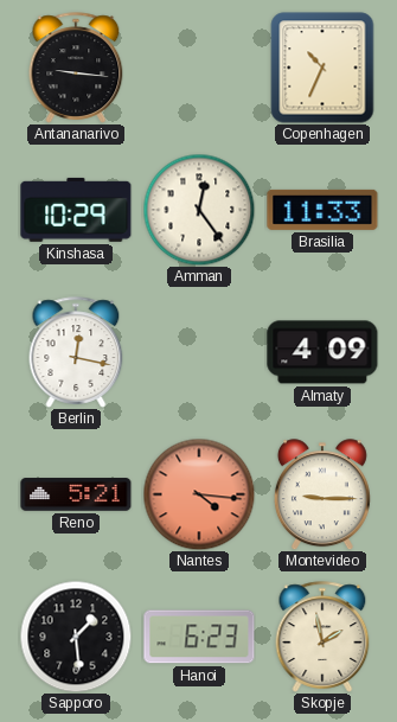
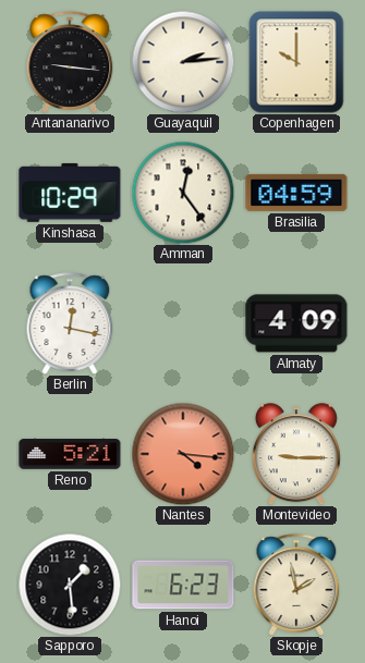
Guayaquil: none -> 2:14 (183, 62)
Copenhagen: 10:34 -> 10:00 (296, 62)
Brasilia: 11:33 -> 04:59 (296, 193)
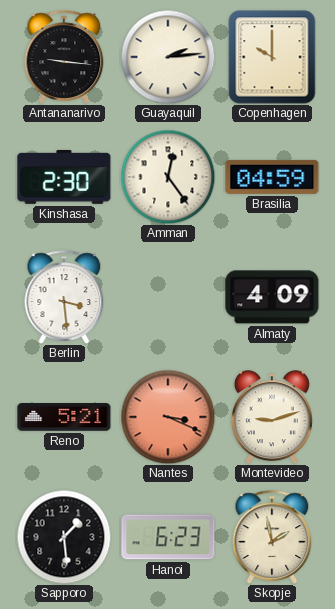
Kinshasa: 10:29 -> 2:30 (64, 177)
Berlin: 12:17 -> 3:29 (64, 297)
Nantes: 4:16 -> 3:19 (168, 417)
Montevideo: 9:15 -> 9:12 (272, 417)
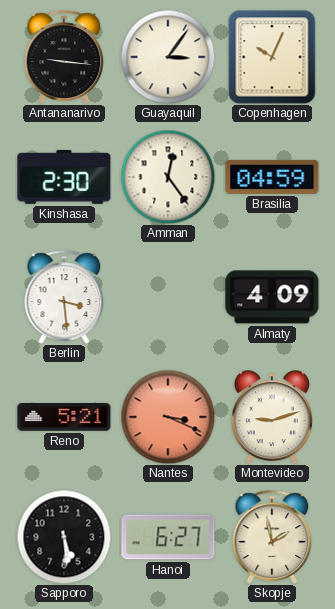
Guayaquil: 2:14 -> 3:06 (168, 57)
Copenhagen: 10:00 -> 10:04 (272, 57)
Sapporo: 1:29 -> 5:29 (64, 537)
Hanoi: 6:23 -> 6:27 (168, 537)
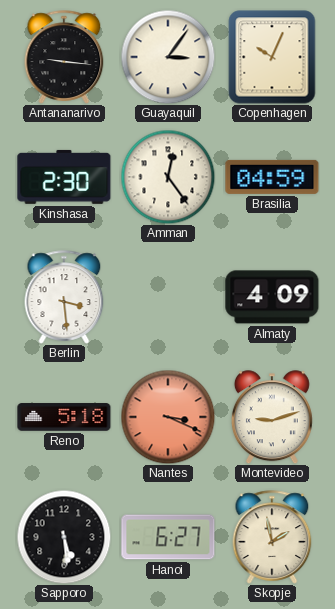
Reno: 5:21 -> 5:18 (64, 417)
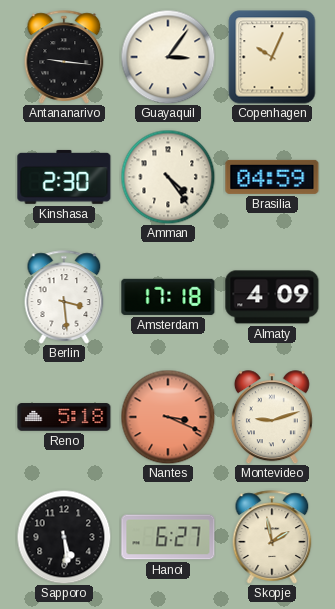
Amman: 12:24 -> 4:24 (168, 177)
Amsterdam: none -> 17:18 (168, 297)
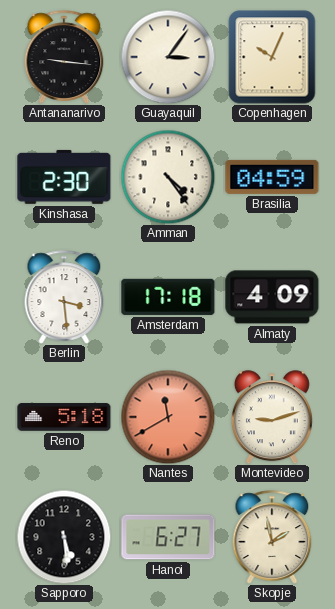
Nantes: 3:19 -> 11:40 (168, 417)
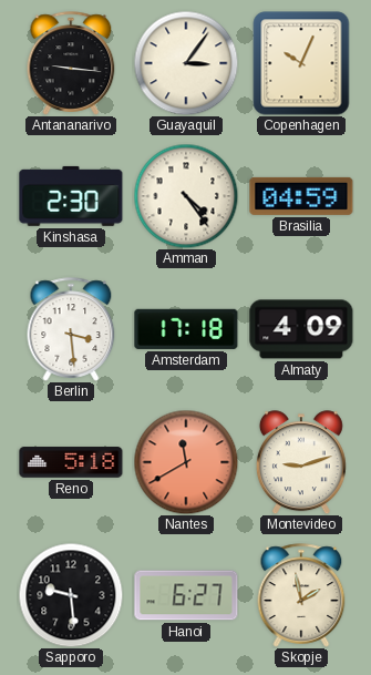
Sapporo: 5:29 -> 9:29 (71, 595)
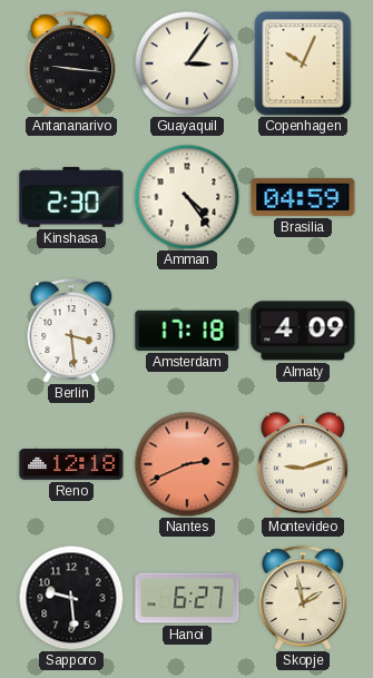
Reno: 5:18 -> 12:18 (71, 464)
Nantes: 11:40 -> 2:41 (187, 464)
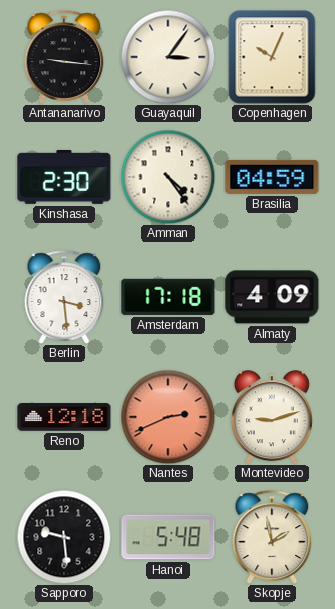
Hanoi: 6:27 -> 5:48 (168, 537)
